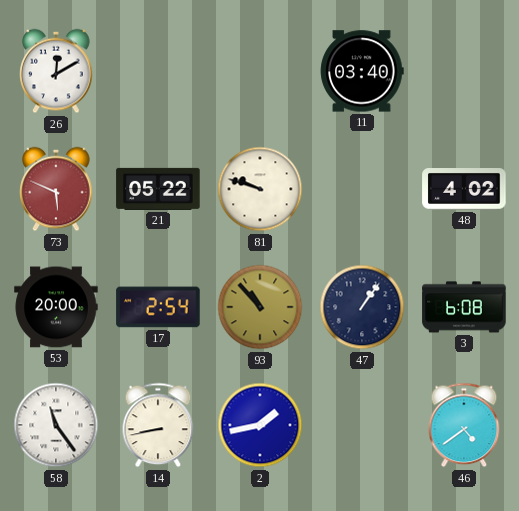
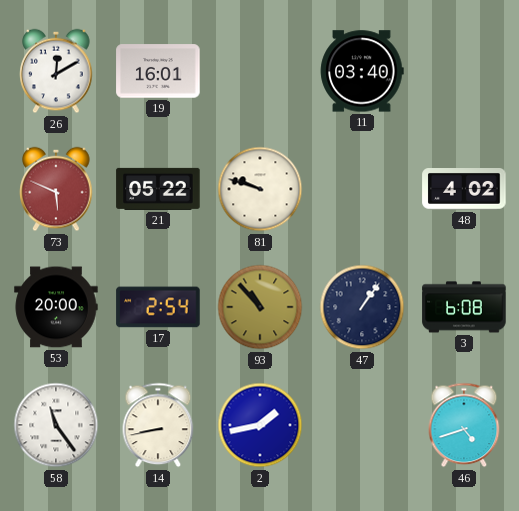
19: none -> 16:01 (158, 71)
46: 4:39 -> 4:42 (464, 425)
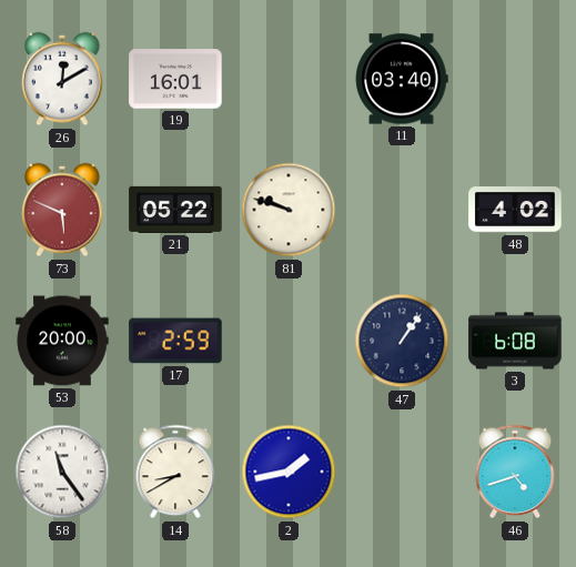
17: 2:54 -> 2:59 (175, 341)
93: 10:53 -> none (260, 307)
14: 8:43 -> 8:40 (175, 472)
